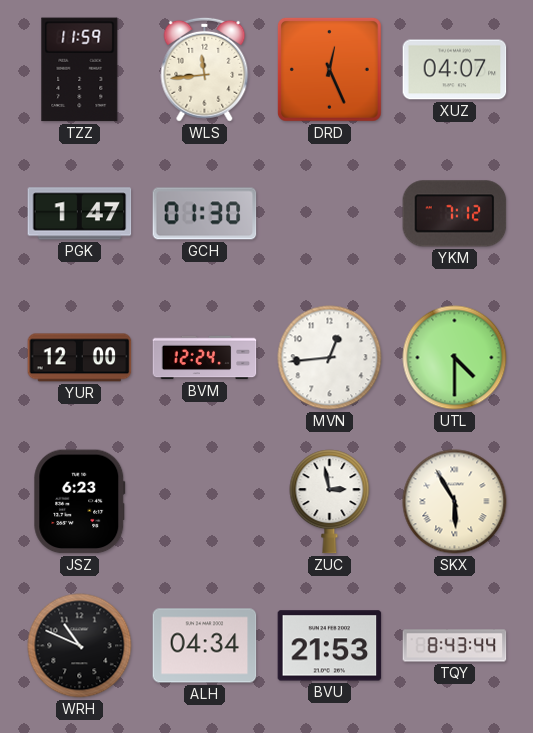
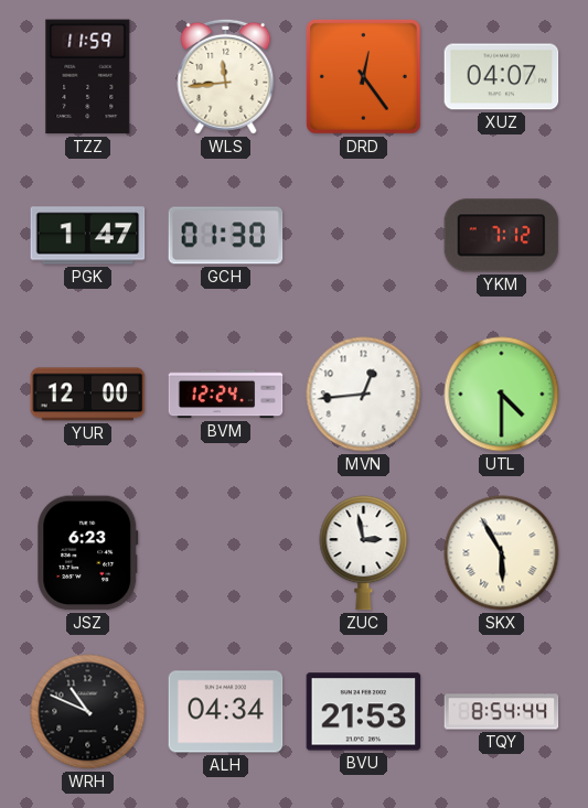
DRD: 12:26 -> 12:24 (364, 77)
TQY: 8:43 -> 8:54 (502, 712)
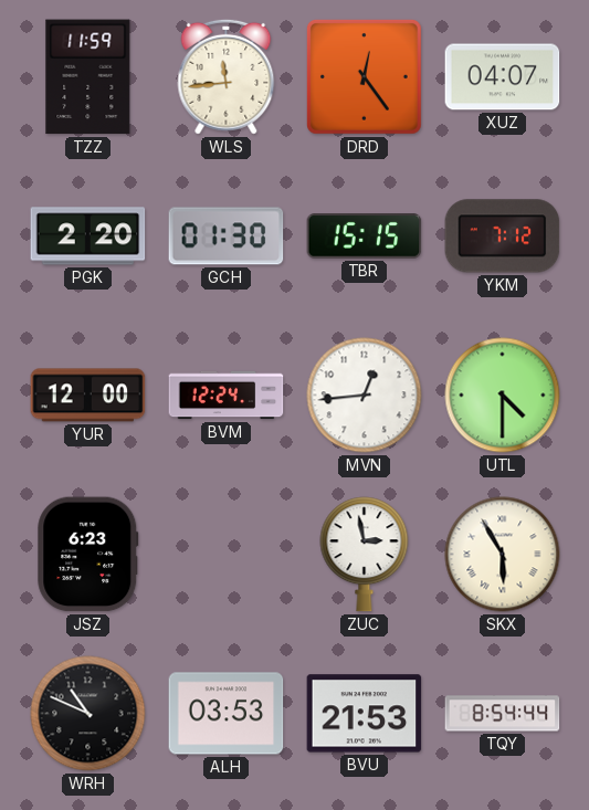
PGK: 1:47 -> 2:20 (88, 236)
TBR: none -> 15:15 (365, 236)
ALH: 04:34 -> 03:53 (227, 714)
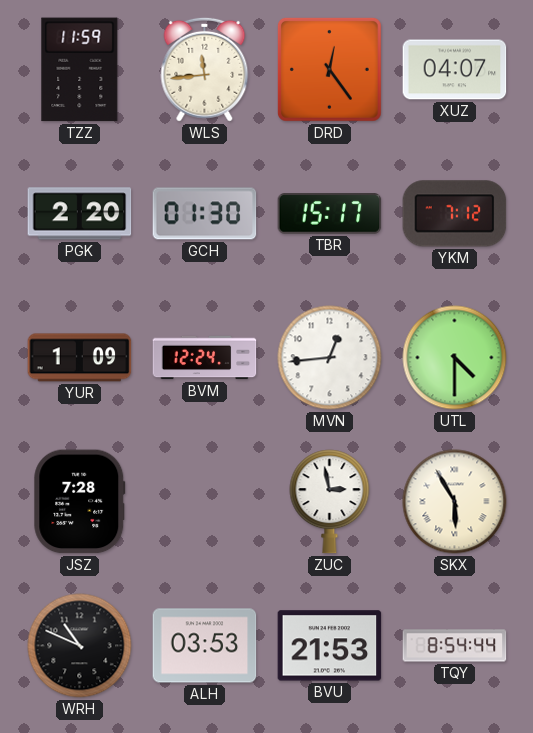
TBR: 15:15 -> 15:17 (330, 214)
YUR: 12:00 -> 1:09 (80, 358)
JSZ: 6:23 -> 7:28 (80, 502)
